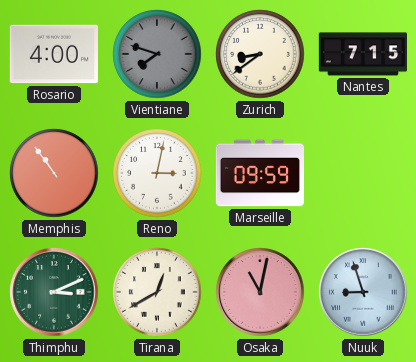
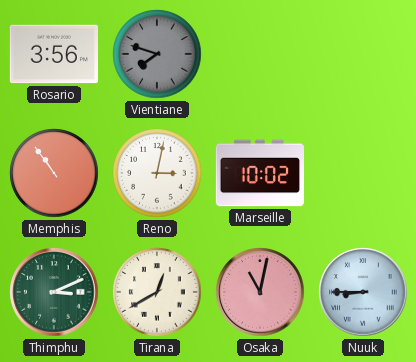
Rosario: 4:00 -> 3:56 (53, 54)
Zurich: 8:39 -> none (260, 54)
Nantes: 7:15 -> none (363, 54)
Marseille: 09:59 -> 10:02 (259, 173)
Nuuk: 8:57 -> 8:45 (363, 292)
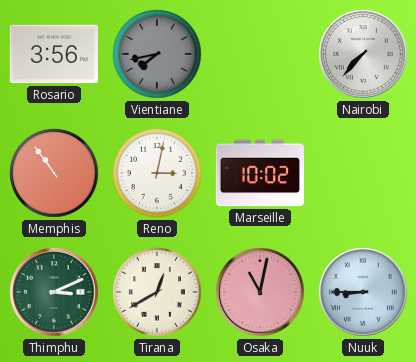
Vientiane: 7:48 -> 7:43 (157, 54)
Nairobi: none -> 7:37 (363, 54)
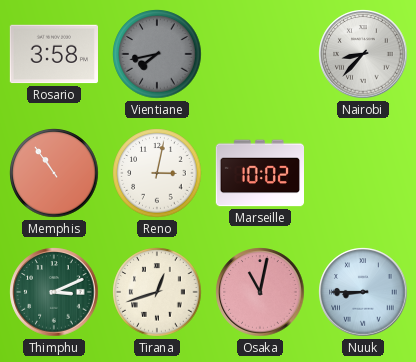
Rosario: 3:56 -> 3:58 (53, 54)
Nairobi: 7:37 -> 8:37 (363, 54)
Tirana: 12:40 -> 12:42 (157, 292)
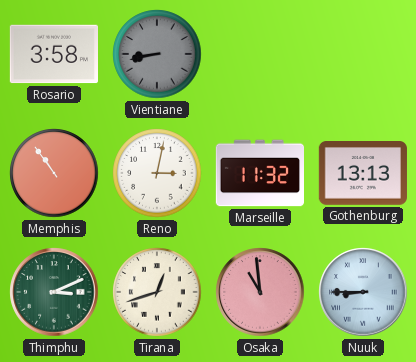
Vientiane: 7:43 -> 8:43 (157, 54)
Nairobi: 8:37 -> none (363, 54)
Marseille: 10:02 -> 11:32 (259, 173)
Gothenburg: none -> 13:13 (363, 174)
Osaka: 11:02 -> 10:59 (260, 292)
